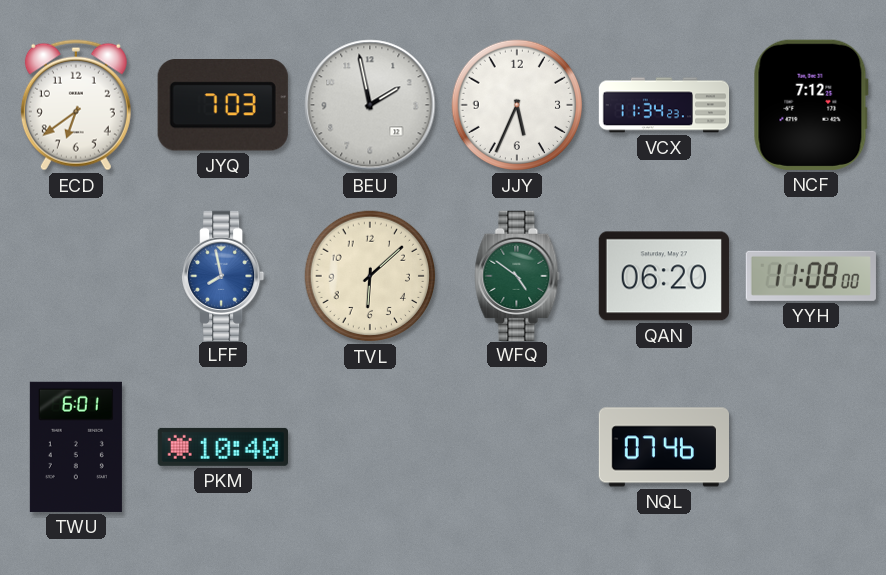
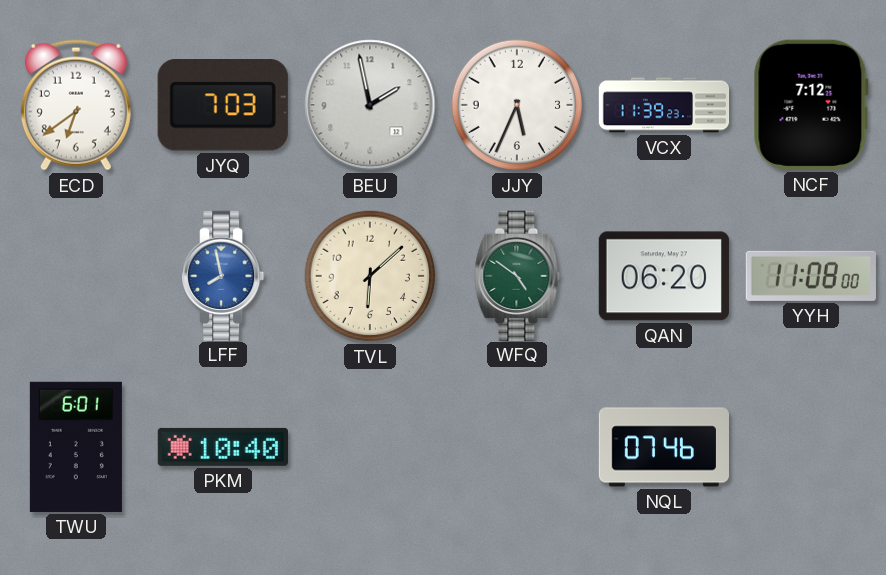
VCX: 11:34 -> 11:39 (664, 105)
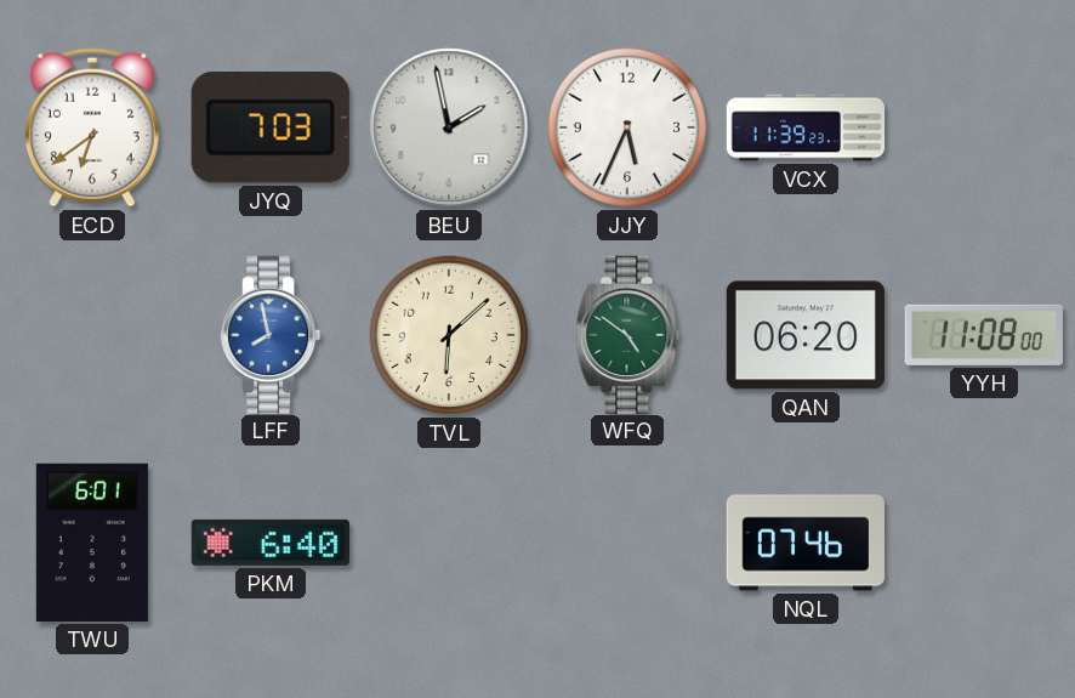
NCF: 7:12 -> none (811, 105)
PKM: 10:40 -> 6:40 (271, 543)
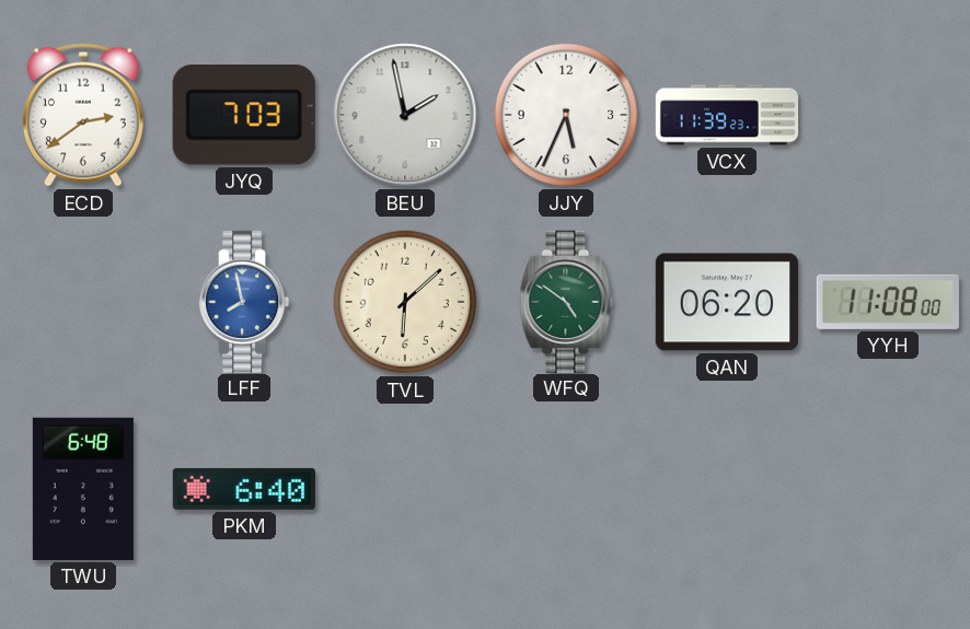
ECD: 6:39 -> 2:39 (83, 115)
TWU: 6:01 -> 6:48 (83, 489)
NQL: 07:46 -> none (804, 543)
